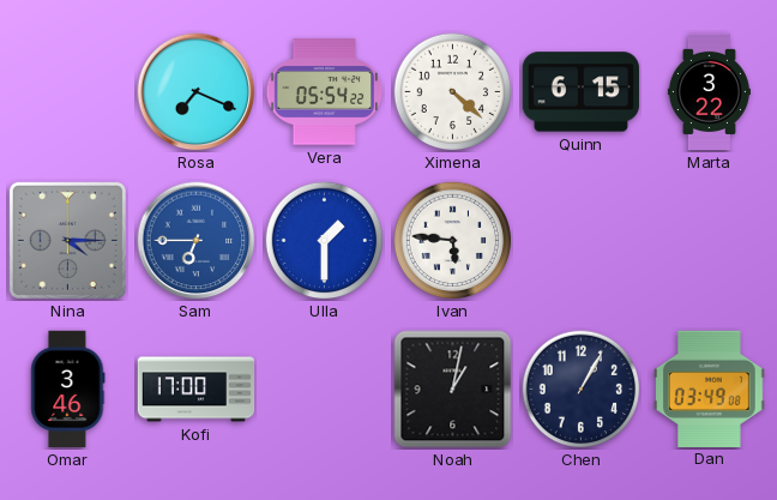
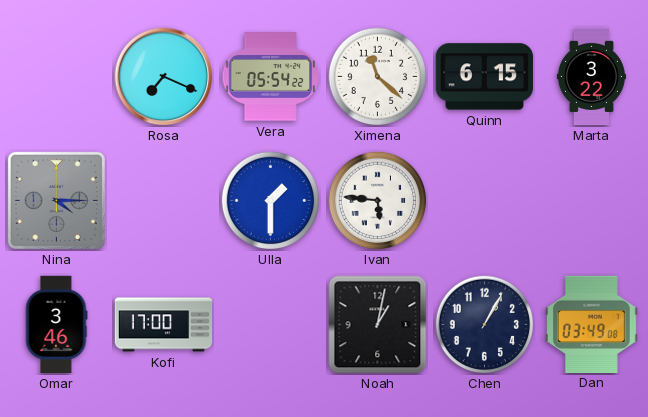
Ximena: 4:22 -> 11:22 (378, 77)
Sam: 6:45 -> none (197, 241)
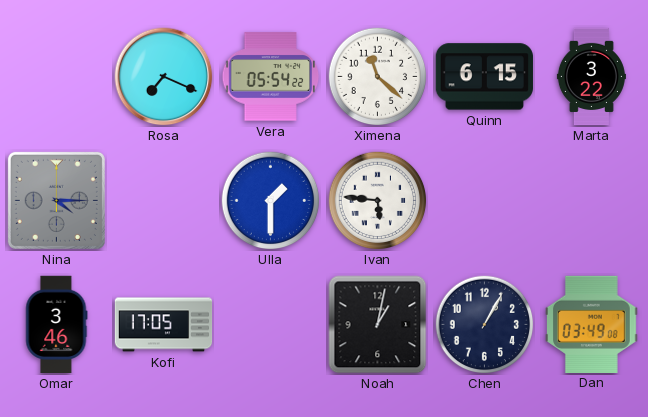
Kofi: 17:00 -> 17:05 (164, 325)
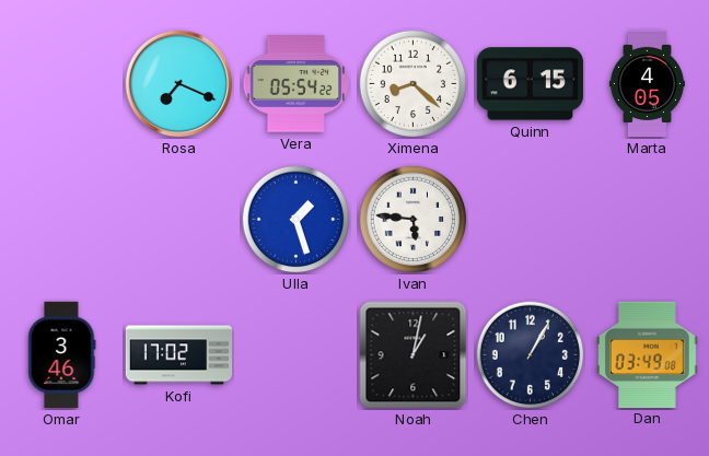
Ximena: 11:22 -> 8:22 (414, 84)
Marta: 3:22 -> 4:05 (647, 84)
Nina: 4:15 -> none (56, 200)
Ulla: 1:30 -> 1:27 (297, 220)
Kofi: 17:05 -> 17:02 (179, 355)
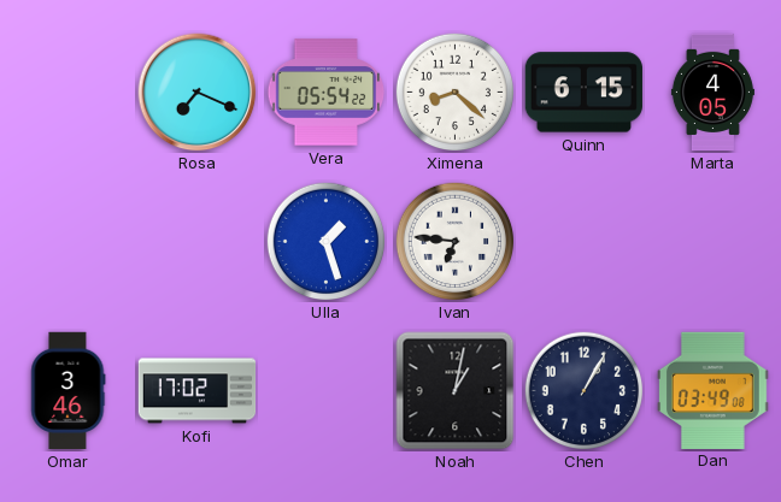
Ivan: 5:46 -> 6:46 (456, 242)
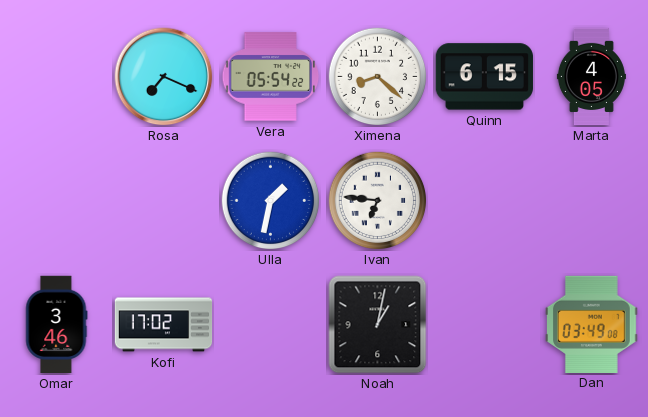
Ulla: 1:27 -> 1:32 (271, 201)
Chen: 1:05 -> none (585, 391)
